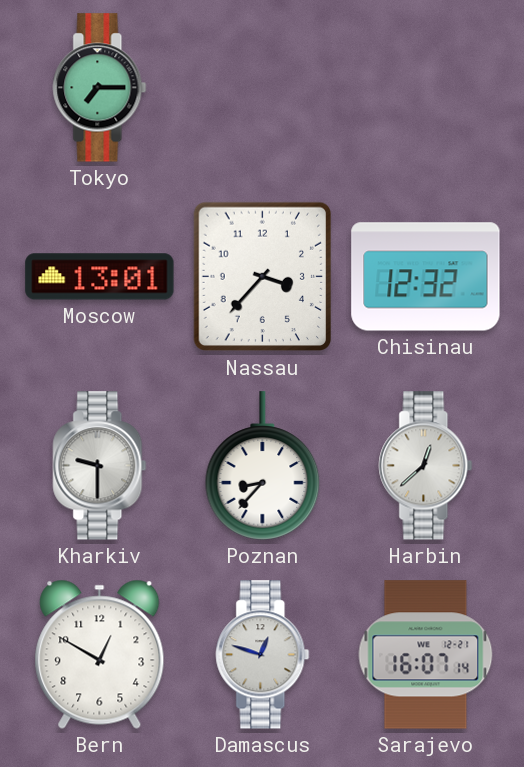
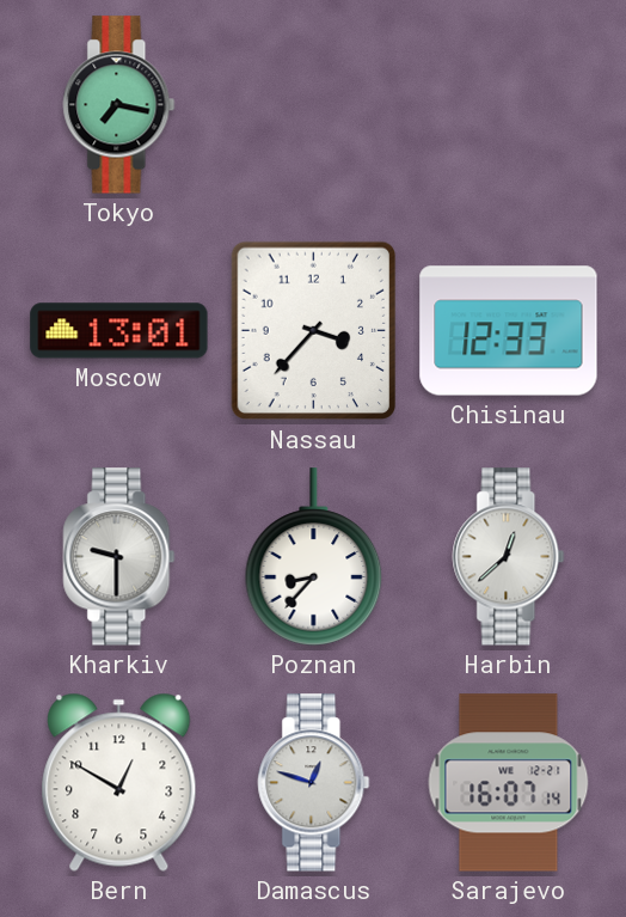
Tokyo: 7:15 -> 7:17 (119, 105)
Chisinau: 12:32 -> 12:33 (509, 331)
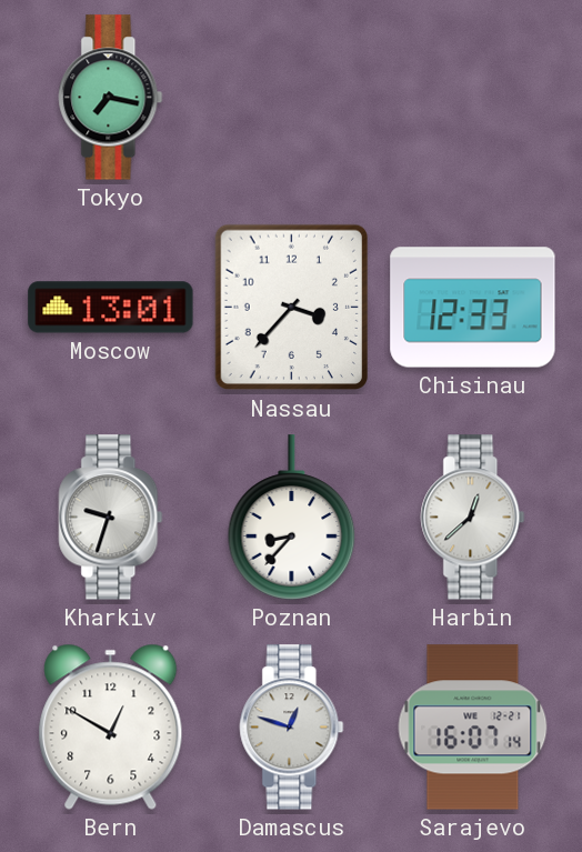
Kharkiv: 9:30 -> 9:33 (111, 518)
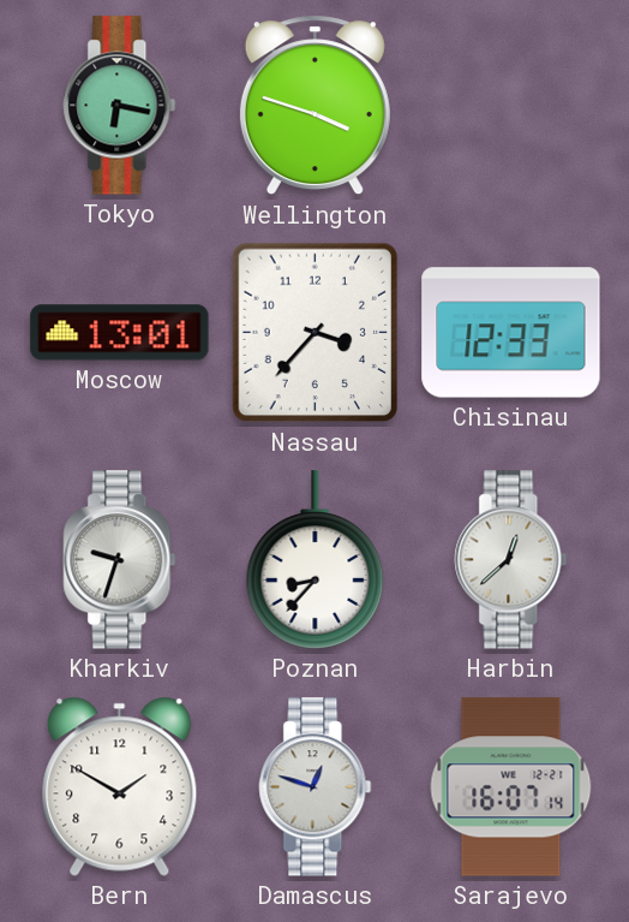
Tokyo: 7:17 -> 6:17 (120, 106)
Wellington: none -> 3:48 (314, 106)
Bern: 12:50 -> 1:50 (120, 786)
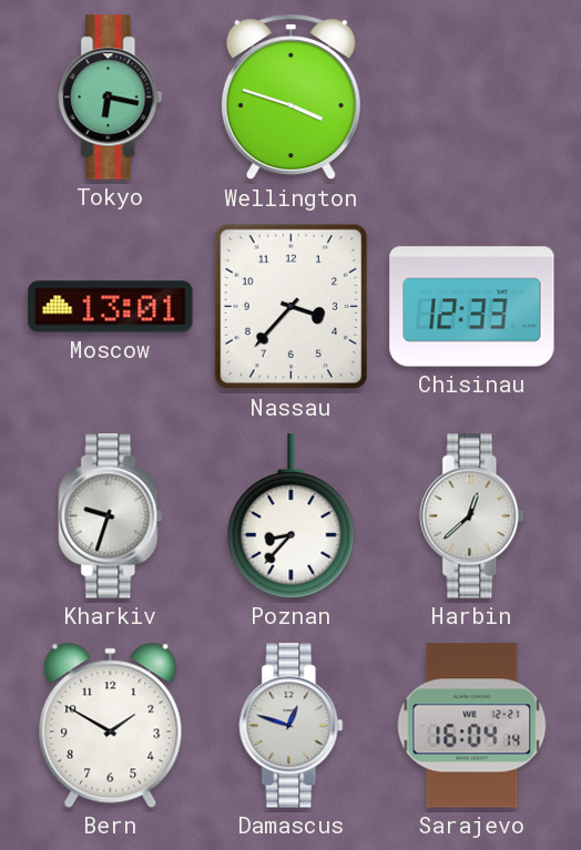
Sarajevo: 16:07 -> 16:04 (472, 726)
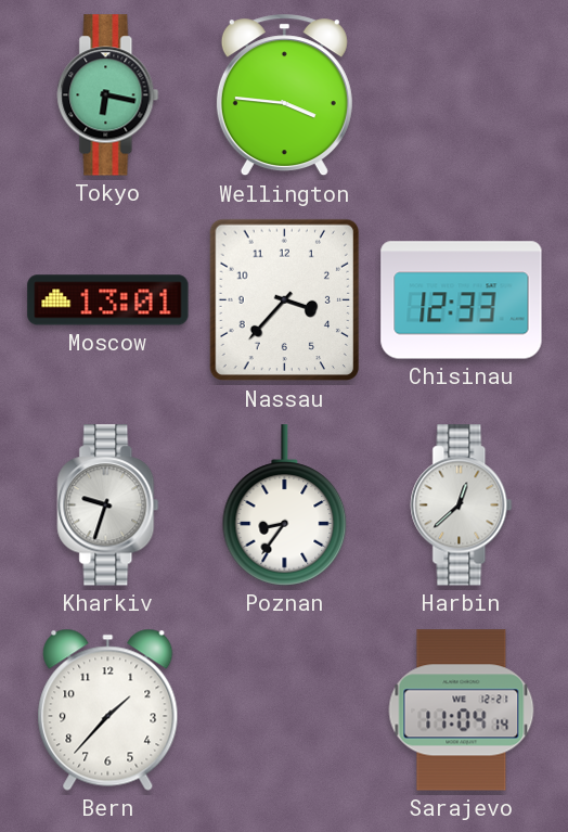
Wellington: 3:48 -> 3:46 (284, 95)
Poznan: 8:37 -> 8:36 (285, 505)
Bern: 1:50 -> 1:37 (108, 709)
Damascus: 12:48 -> none (292, 726)
Sarajevo: 16:04 -> 11:04 (462, 711)
